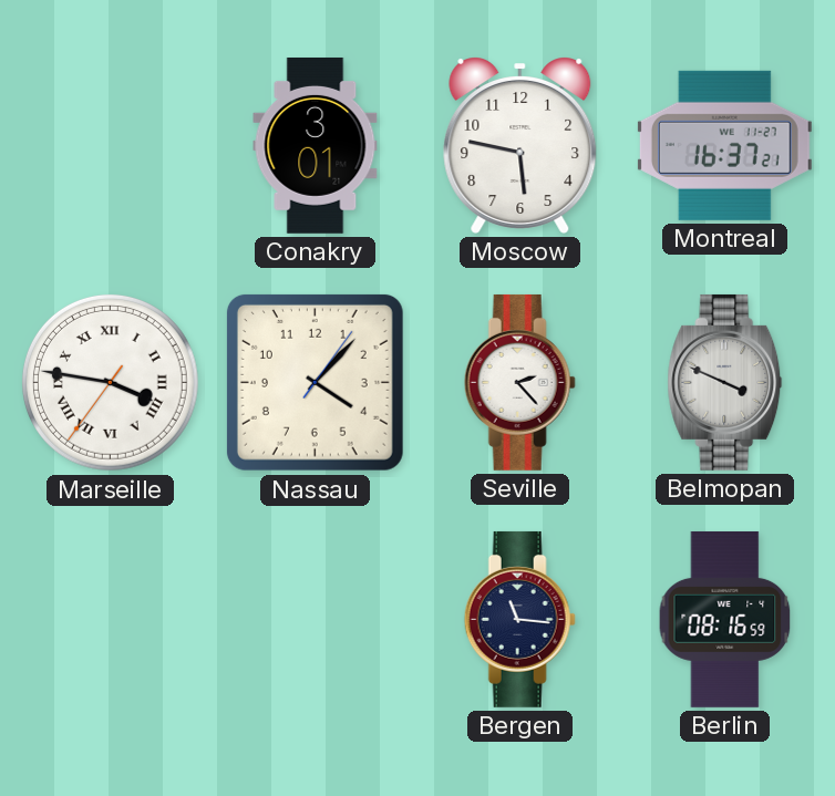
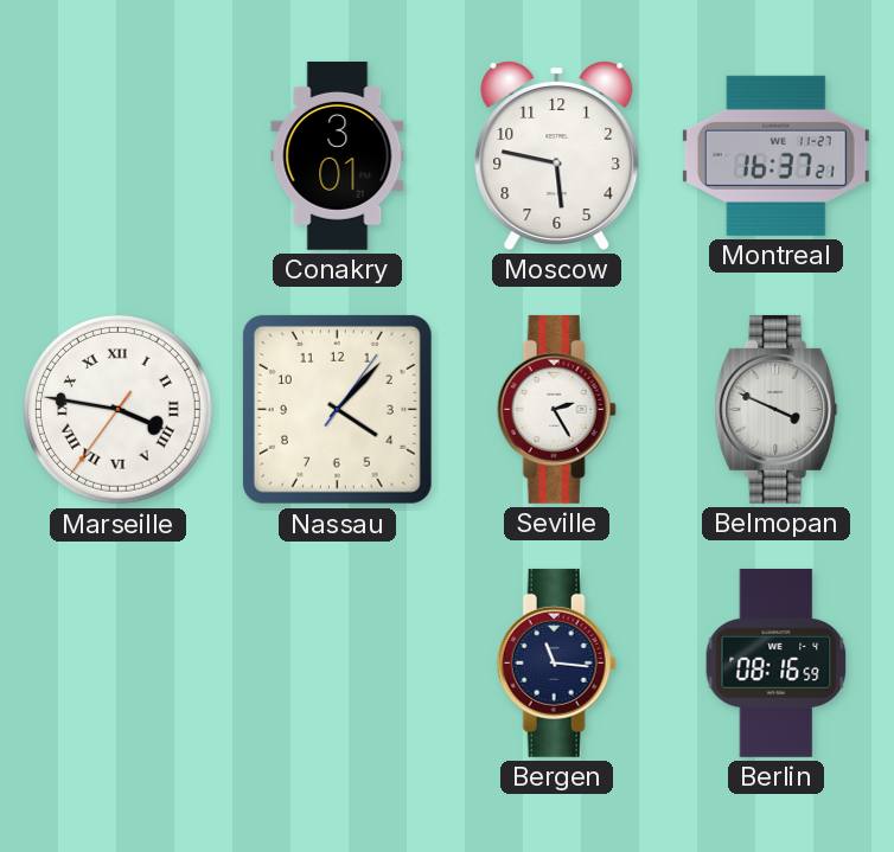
Seville: 2:23 -> 2:25 (556, 409)
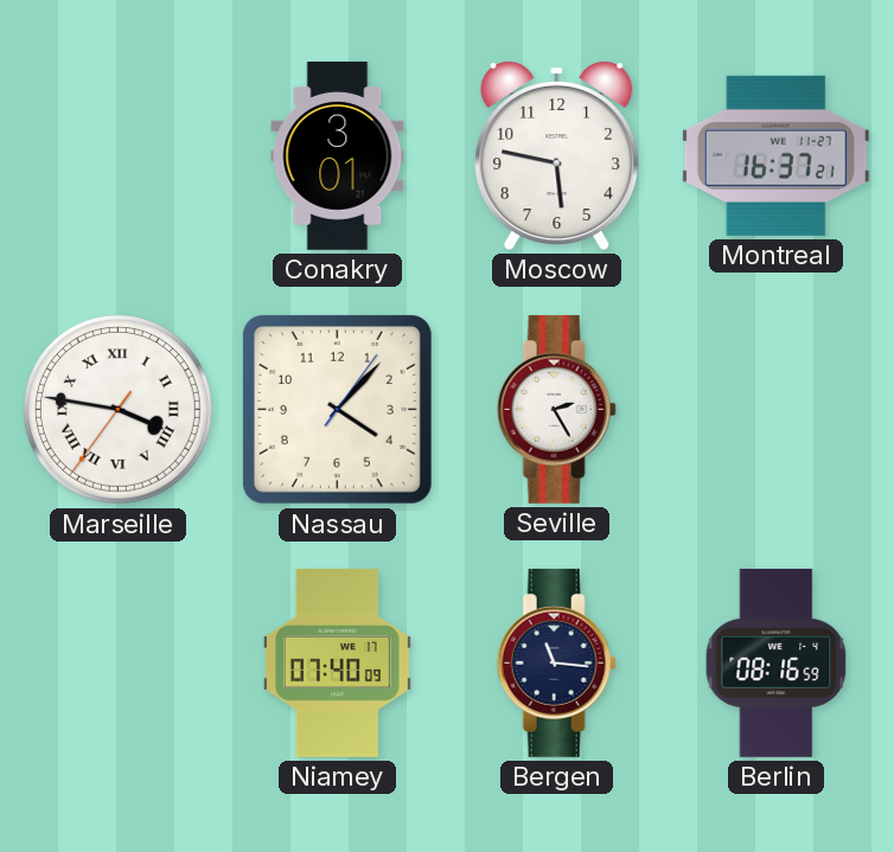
Belmopan: 3:49 -> none (777, 409)
Niamey: none -> 07:40 (337, 662)
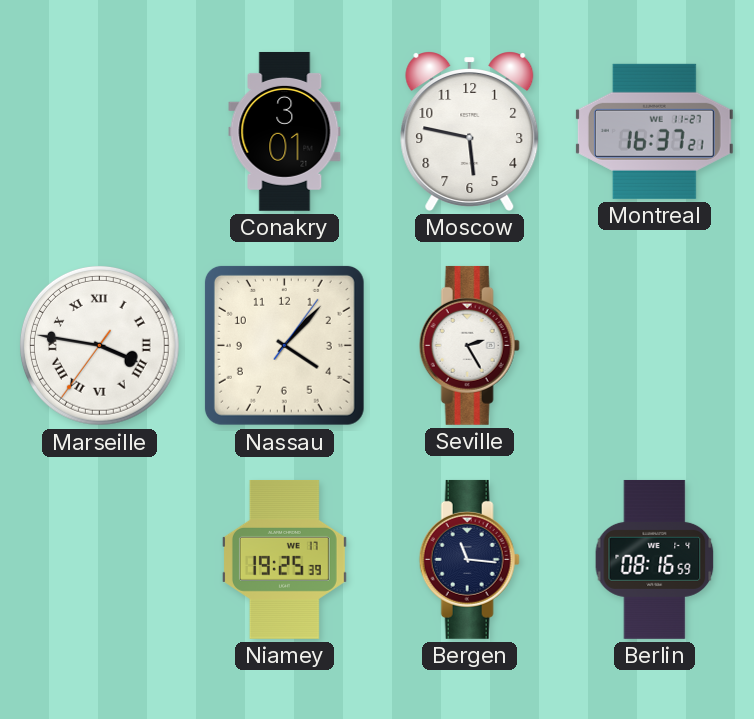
Niamey: 07:40 -> 19:25 (284, 559)
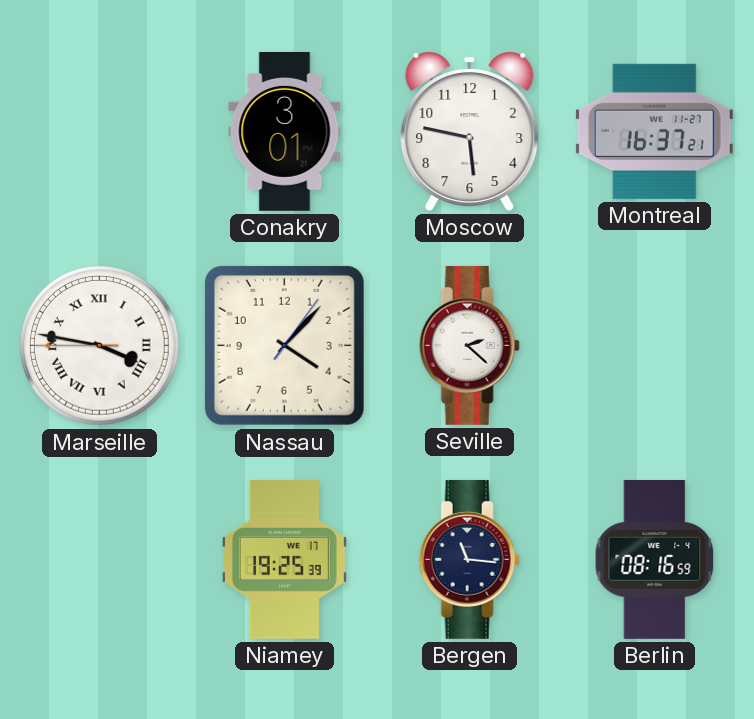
Marseille: 3:46:36 -> 3:46:45 (100, 346)
Seville: 2:25 -> 2:22 (469, 345)
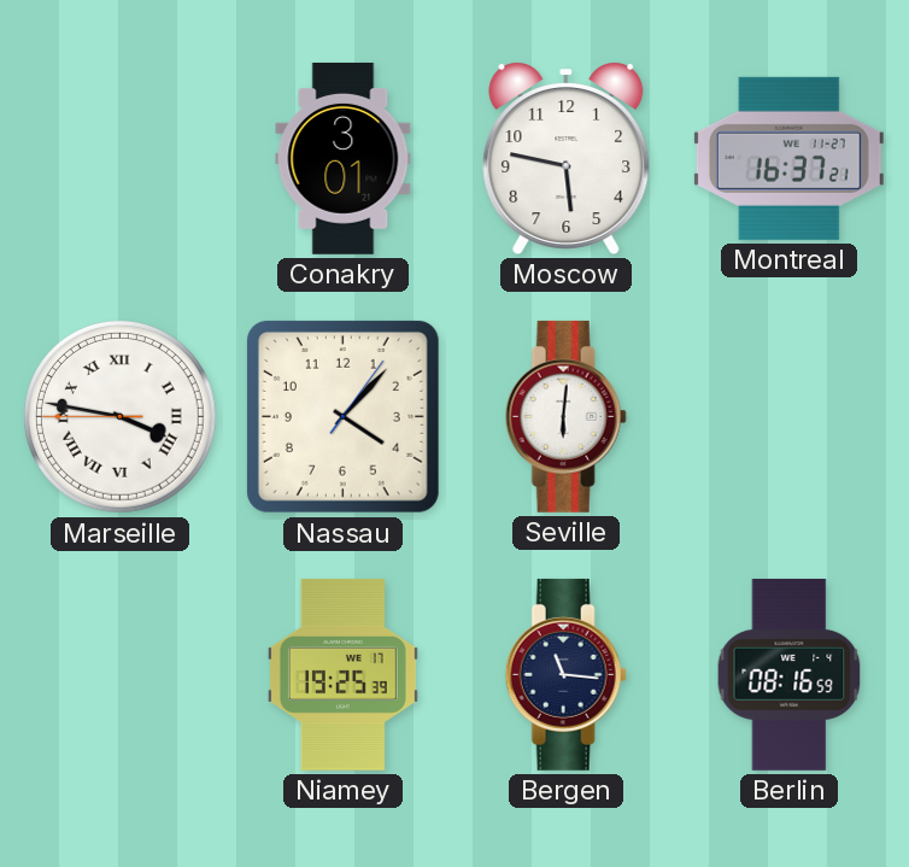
Seville: 2:22 -> 6:01 (565, 416)
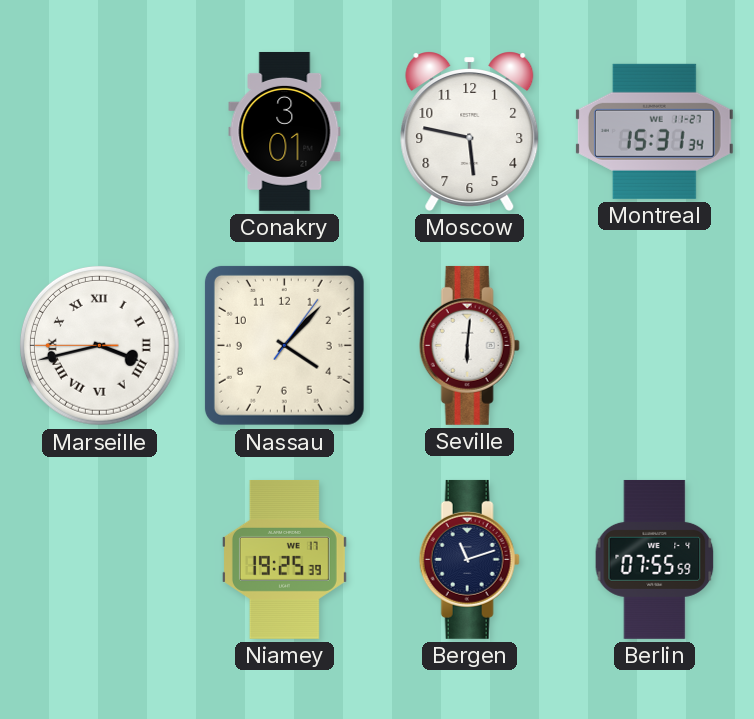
Montreal: 16:37 -> 15:31 (654, 131)
Marseille: 3:46 -> 3:42 (100, 346)
Bergen: 11:16 -> 11:12 (469, 559)
Berlin: 08:16 -> 07:55 (655, 559)
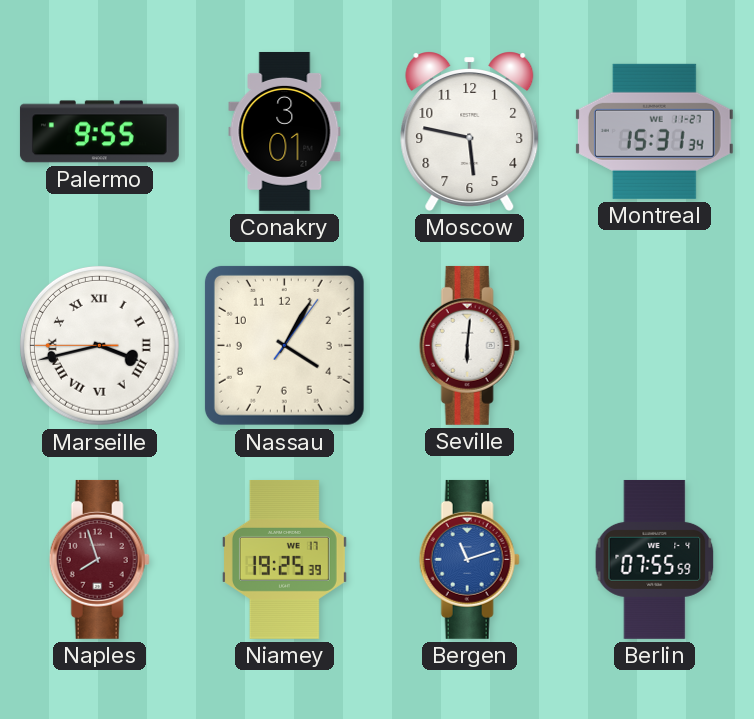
Palermo: none -> 9:55 (99, 132)
Nassau: 4:07 -> 4:05 (284, 345)
Naples: none -> 7:57 (99, 559)
Bergen dial: navy -> blue (469, 559)
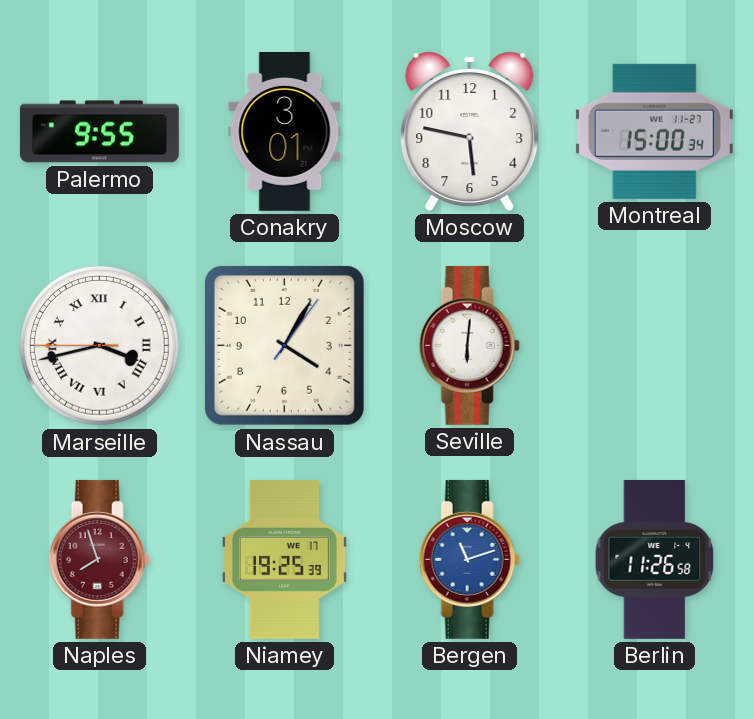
Montreal: 15:31 -> 15:00 (654, 131)
Berlin: 07:55 -> 11:26 (655, 559)
